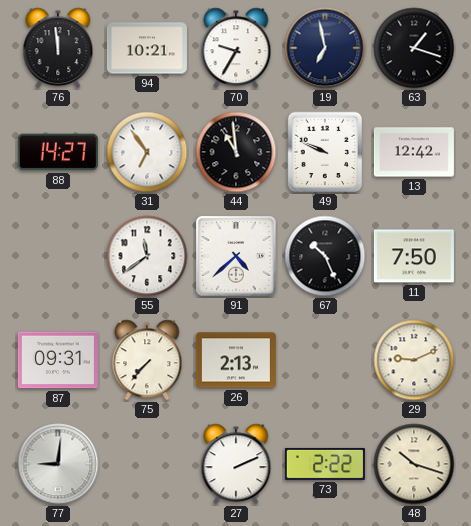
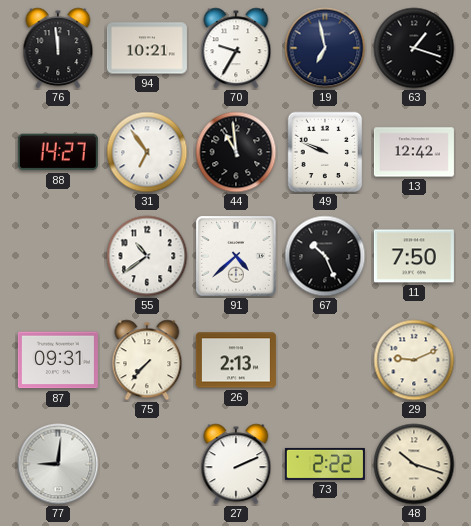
55: 11:39 -> 10:39 (147, 256)
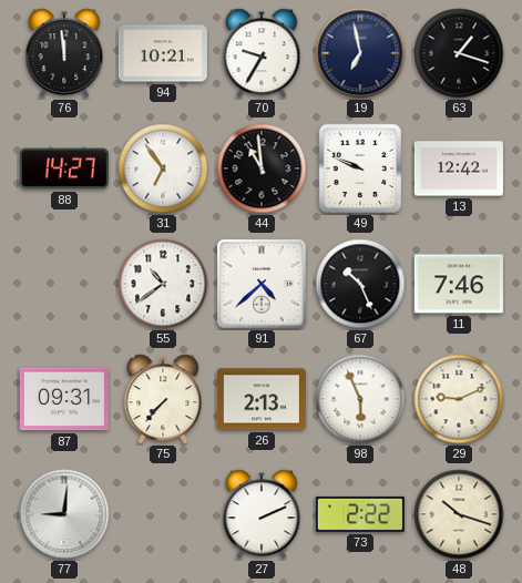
11: 7:50 -> 7:46 (459, 284)
98: none -> 5:56 (360, 399)
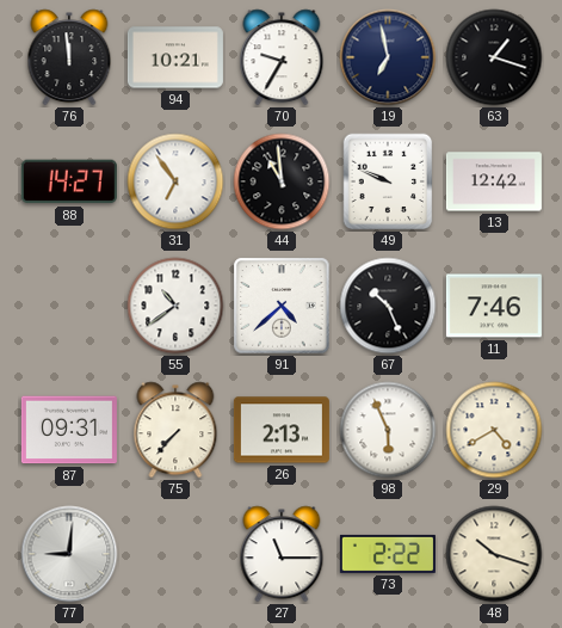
29: 9:11 -> 4:40 (494, 430)
27: 2:11 -> 11:15 (282, 554)
